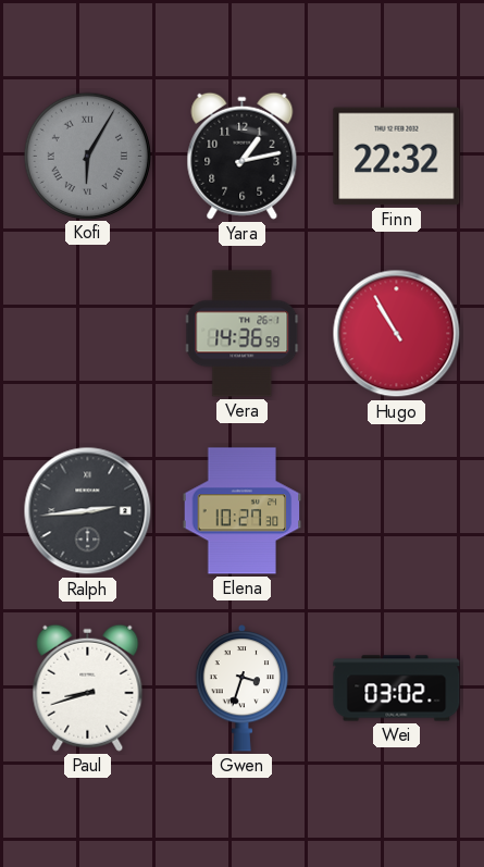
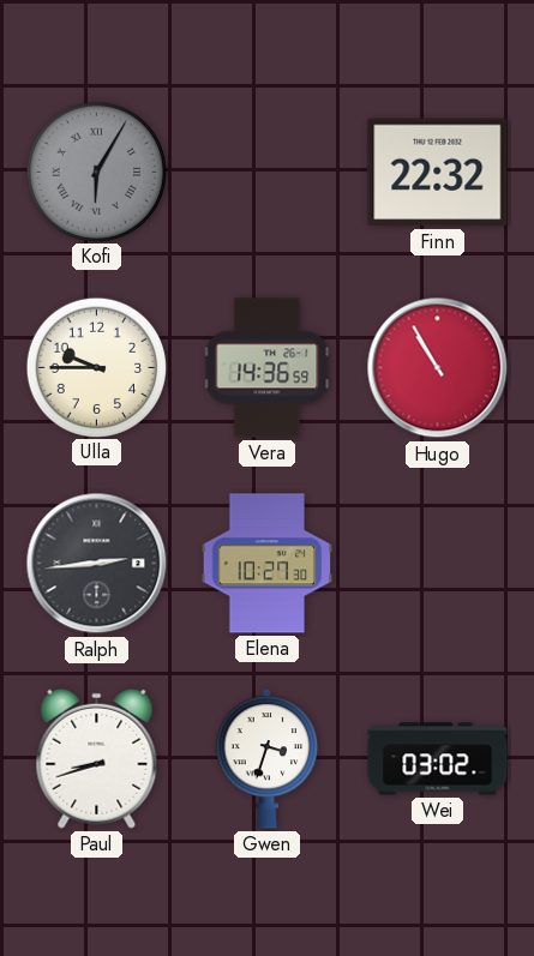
Yara: 1:13 -> none (243, 156)
Ulla: none -> 9:45 (96, 367)
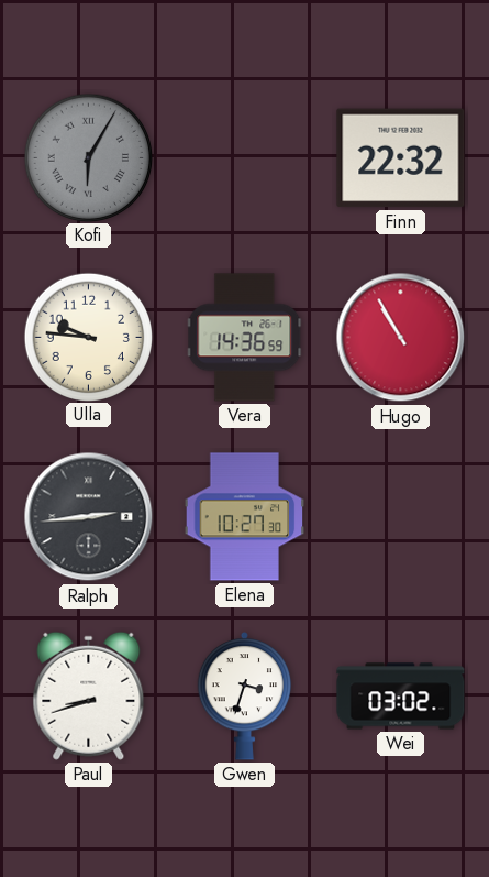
Ulla: 9:45 -> 9:46 (88, 337)
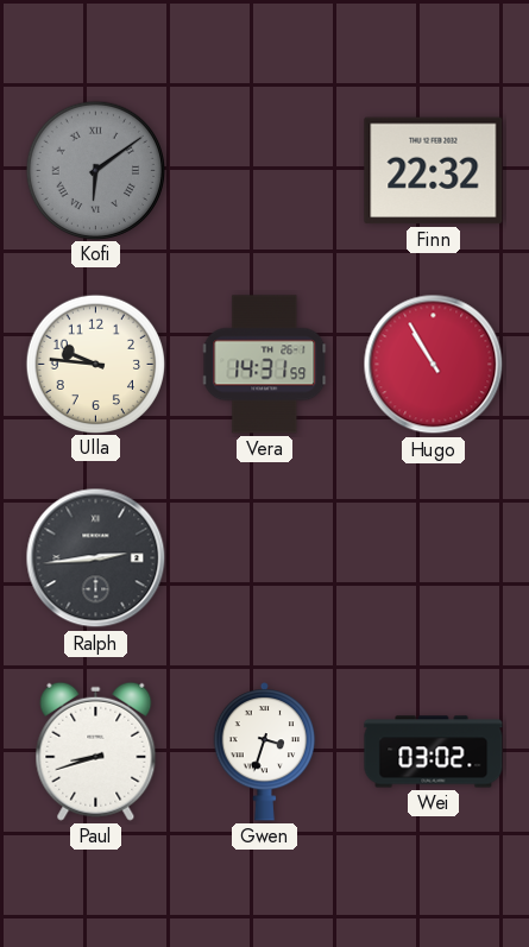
Kofi: 6:05 -> 6:09 (95, 170)
Vera: 14:36 -> 14:31 (265, 365)
Elena: 10:27 -> none (245, 517)
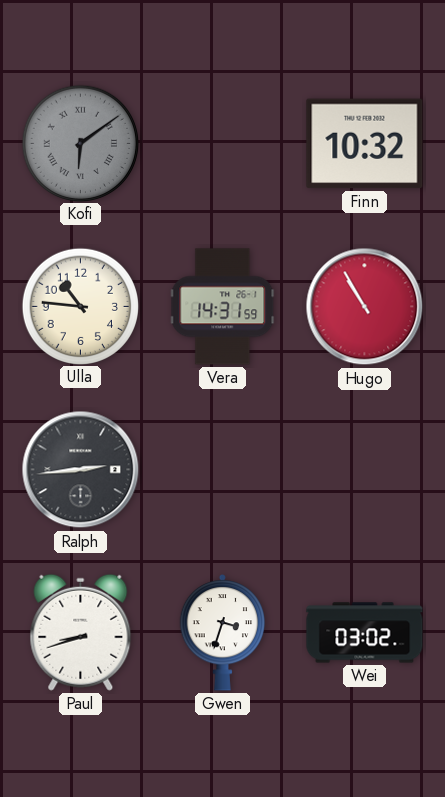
Finn: 22:32 -> 10:32 (365, 144)
Ulla: 9:46 -> 10:46 (80, 306)
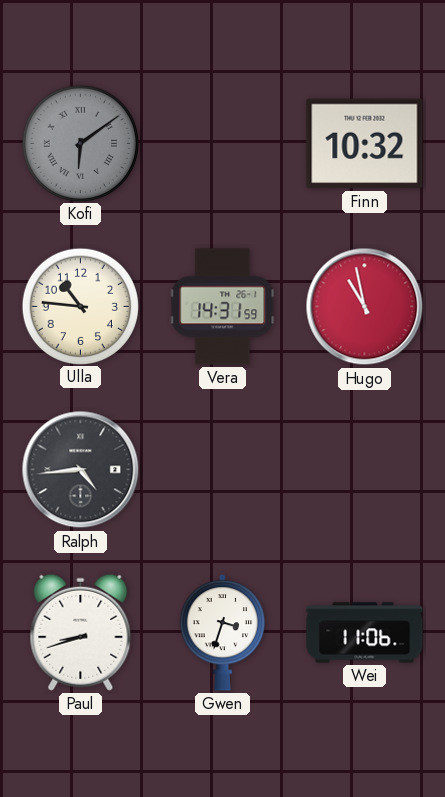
Hugo: 10:55 -> 10:58 (365, 307)
Ralph: 2:44 -> 4:44 (81, 470)
Wei: 03:02 -> 11:06 (365, 633)
